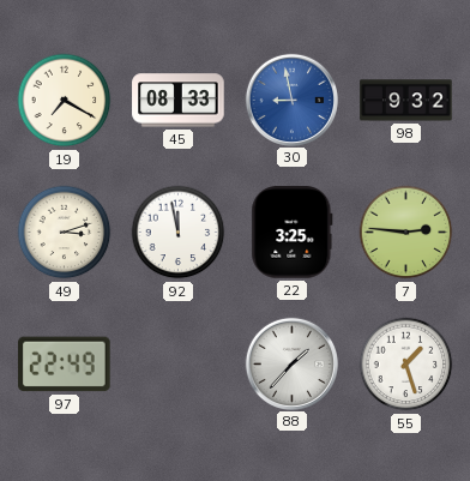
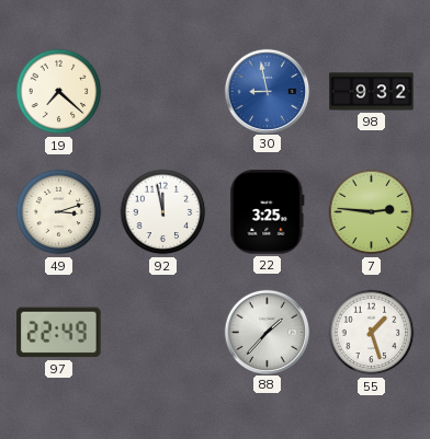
19: 7:20 -> 7:22 (59, 92)
45: 08:33 -> none (179, 101)
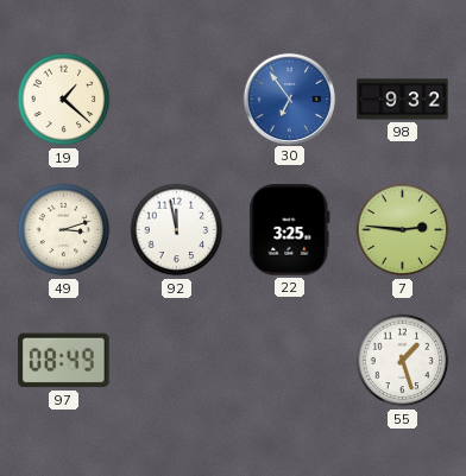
19: 7:22 -> 1:22 (64, 100)
30: 8:58 -> 6:54 (289, 99)
97: 22:49 -> 08:49 (64, 361)
88: 1:37 -> none (267, 332)
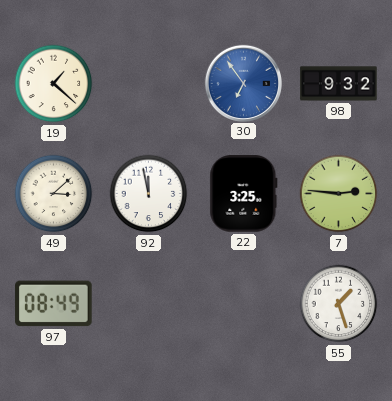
49: 3:12 -> 3:08 (54, 194)
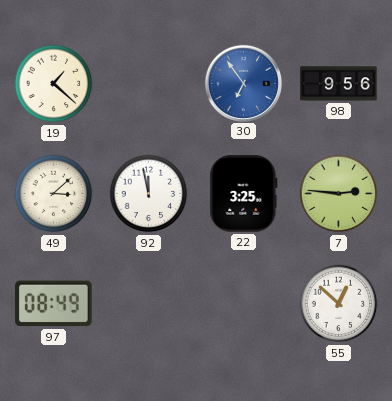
98: 9:32 -> 9:56 (339, 84)
55: 1:27 -> 12:52 (339, 304)
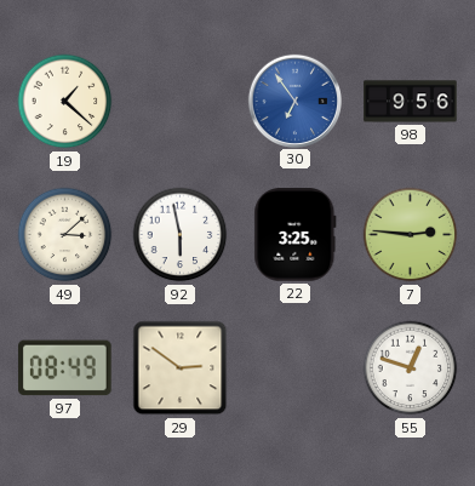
92: 11:58 -> 5:58 (181, 235)
29: none -> 2:51 (181, 368)
55: 12:52 -> 12:48 (411, 368)
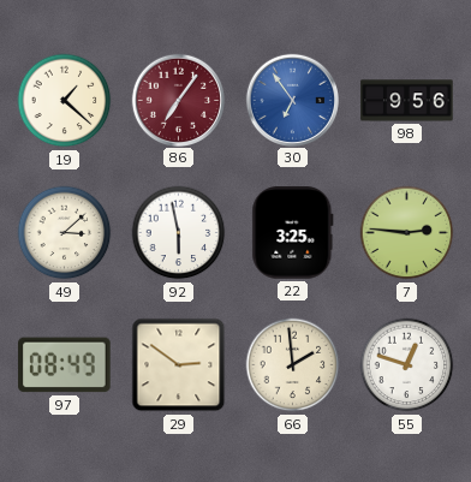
86: none -> 7:06 (178, 100)
66: none -> 1:59 (293, 365)
